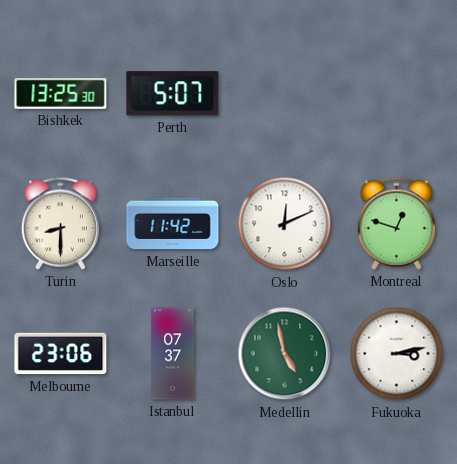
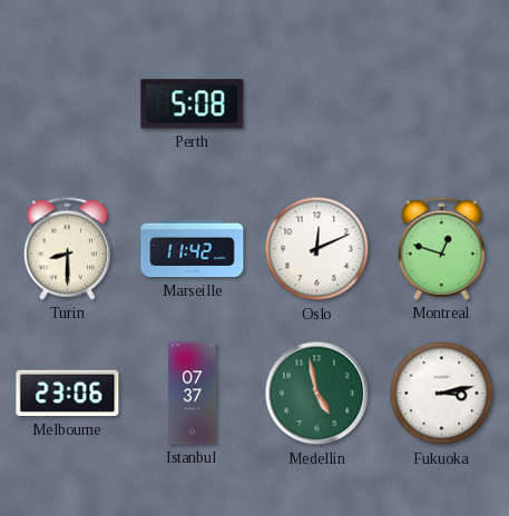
Bishkek: 13:25 -> none (61, 94)
Perth: 5:07 -> 5:08 (193, 105)
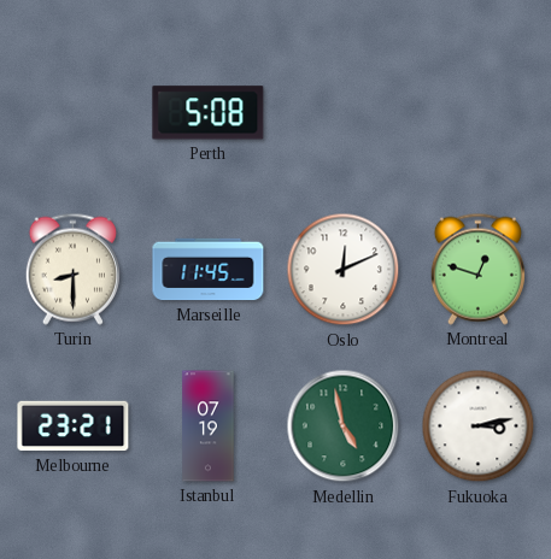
Marseille: 11:42 -> 11:45 (209, 270)
Melbourne: 23:06 -> 23:21 (74, 426)
Istanbul: 07:37 -> 07:19 (209, 426)
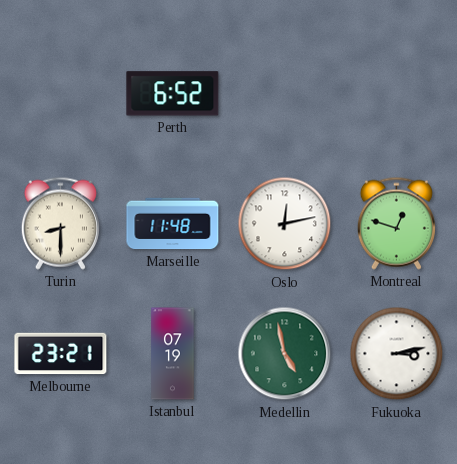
Perth: 5:08 -> 6:52 (173, 94)
Marseille: 11:45 -> 11:48 (173, 224)
Oslo: 12:11 -> 12:13 (285, 224)
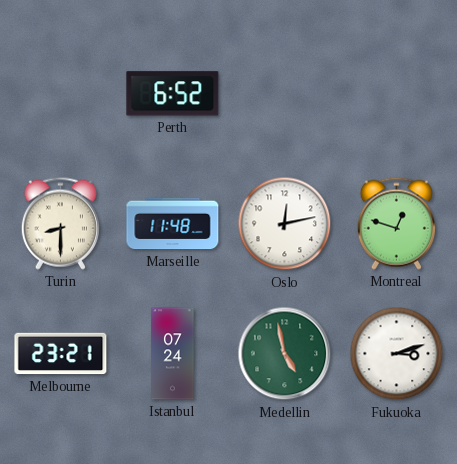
Istanbul: 07:19 -> 07:24 (173, 354)
Fukuoka: 3:13 -> 3:12 (397, 354)
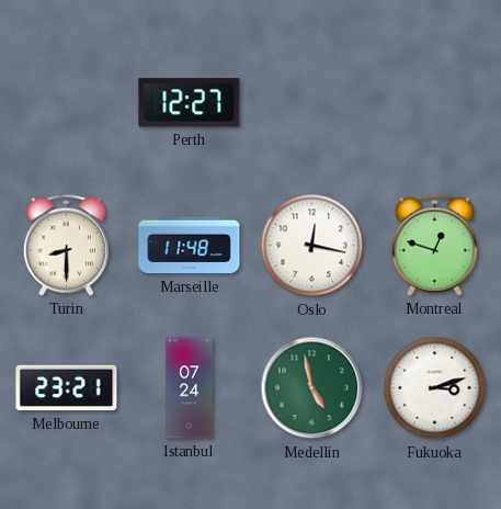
Perth: 6:52 -> 12:27 (190, 103)
Oslo: 12:13 -> 12:17 (312, 246)
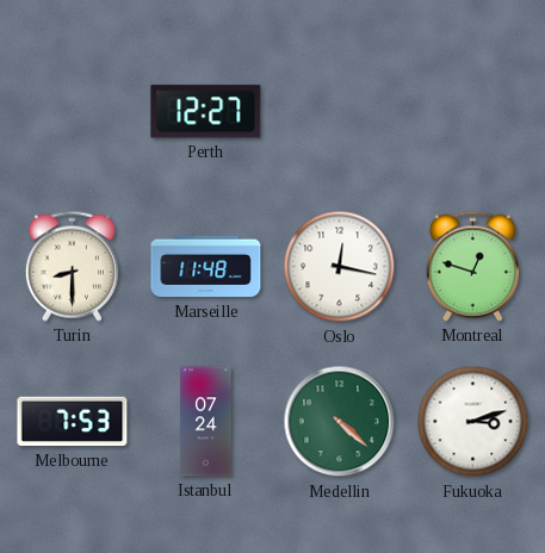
Melbourne: 23:21 -> 7:53 (73, 422)
Medellin: 4:58 -> 4:22 (340, 422)
